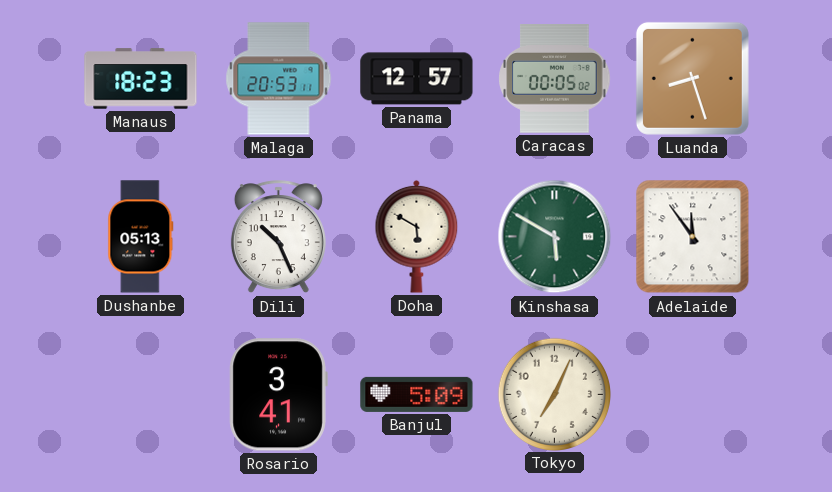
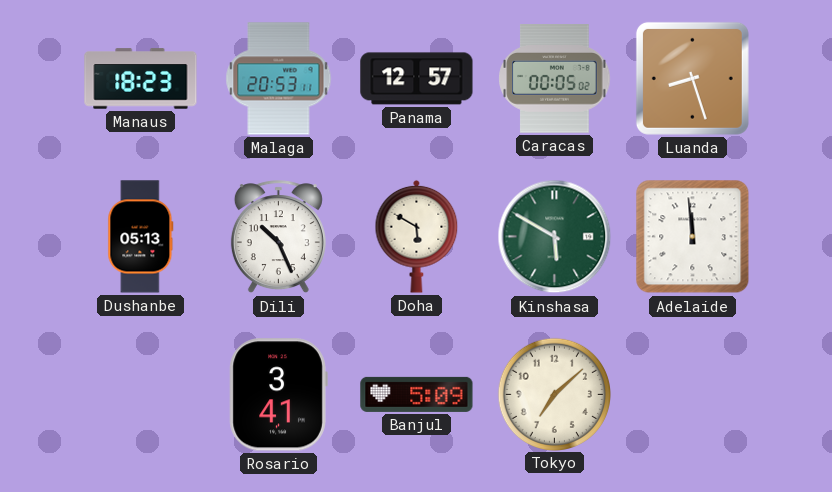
Adelaide: 11:54 -> 11:59 (693, 237)
Tokyo: 7:04 -> 7:08 (554, 394)
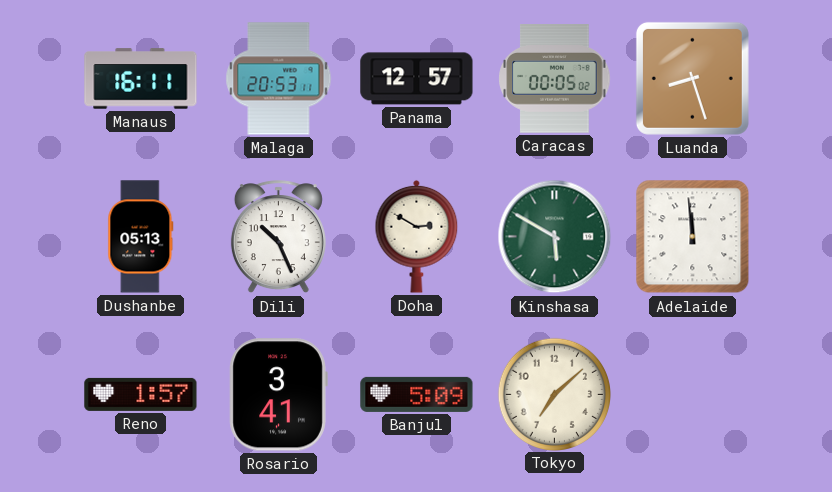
Manaus: 18:23 -> 16:11 (141, 79)
Doha: 5:50 -> 2:50 (417, 236)
Reno: none -> 1:57 (141, 394)
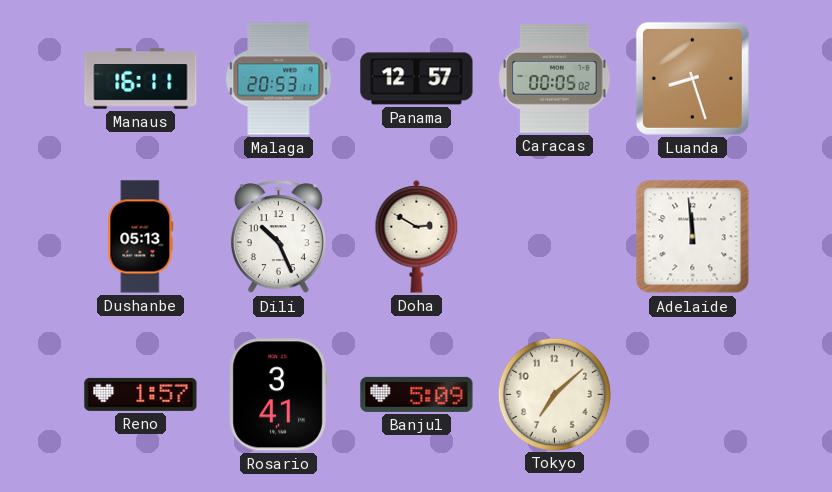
Kinshasa: 5:50 -> none (555, 237)
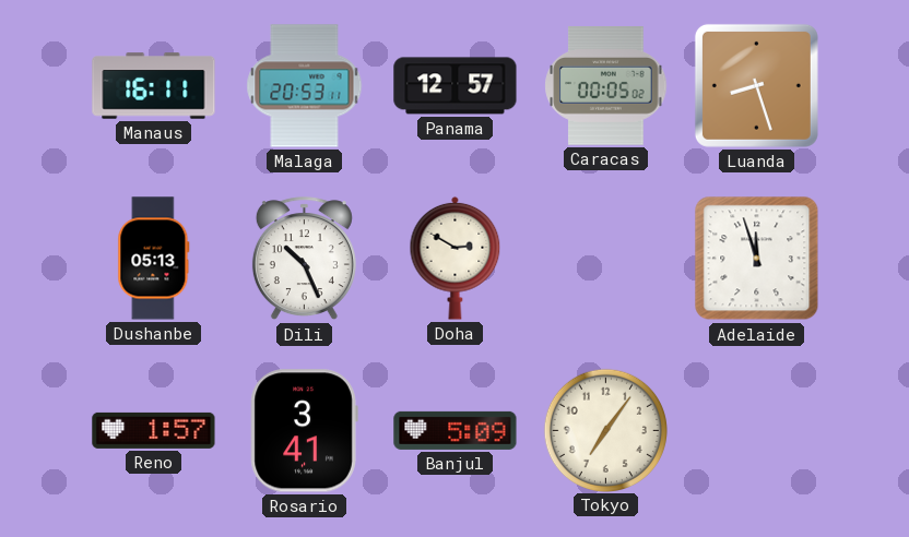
Adelaide: 11:59 -> 11:57 (757, 259)
Tokyo: 7:08 -> 7:06 (605, 430)
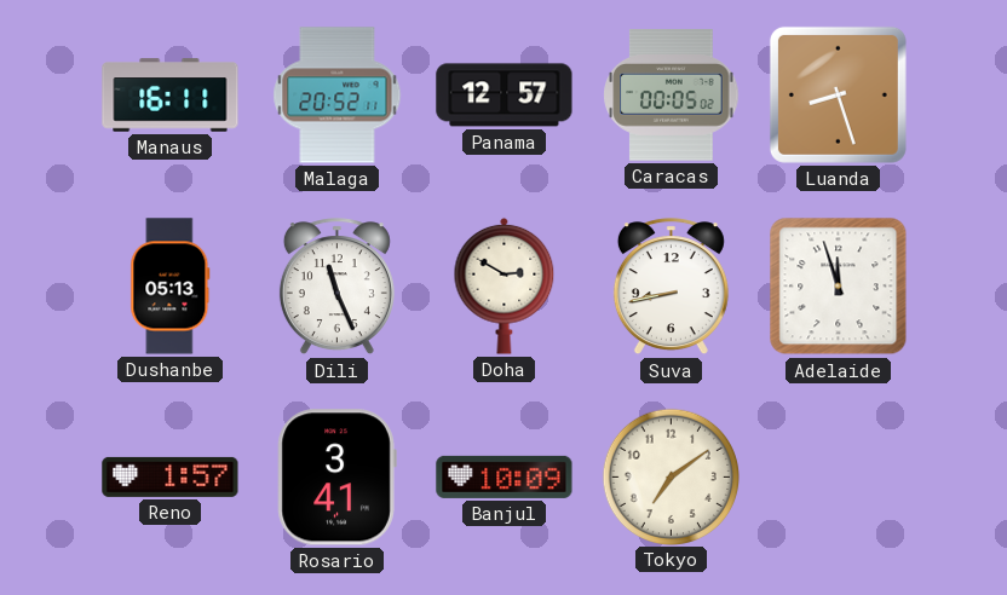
Malaga: 20:53 -> 20:52 (338, 96)
Dili: 10:26 -> 11:26 (336, 287)
Suva: none -> 8:43 (671, 287)
Banjul: 5:09 -> 10:09 (505, 476)
Tokyo: 7:06 -> 7:09 (671, 476)
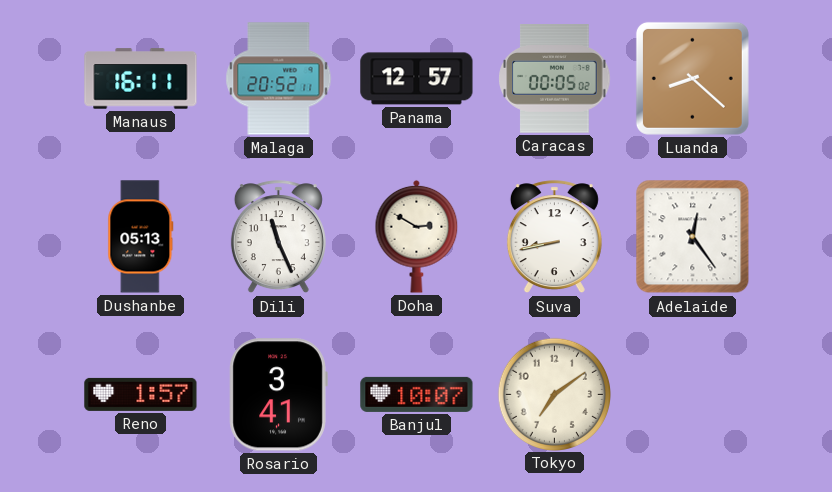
Luanda: 8:27 -> 8:22 (692, 78)
Adelaide: 11:57 -> 12:24 (693, 237)
Banjul: 10:09 -> 10:07 (417, 394)
